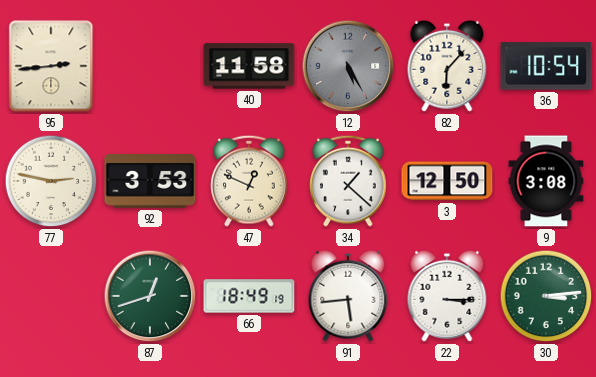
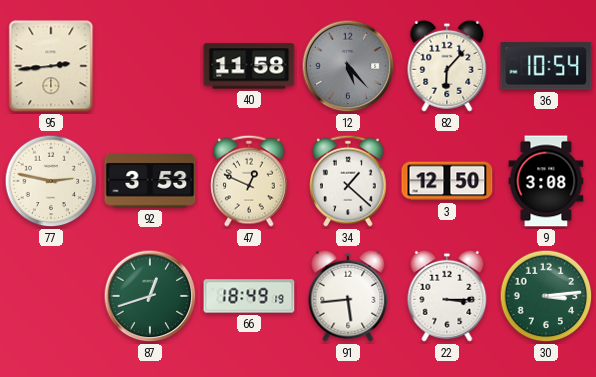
12: 5:25 -> 5:23 (348, 66)
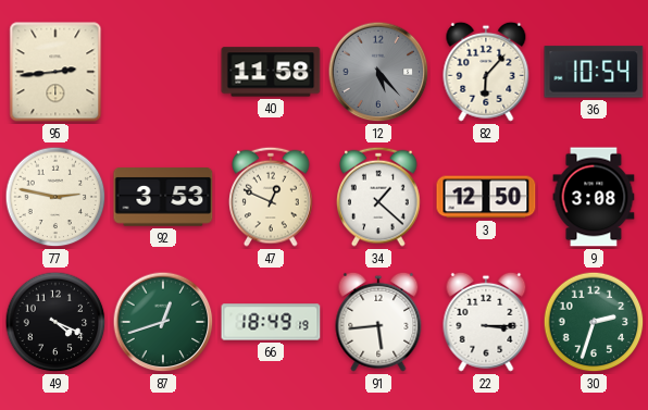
49: none -> 4:19 (55, 322)
30: 3:14 -> 2:33 (594, 322)
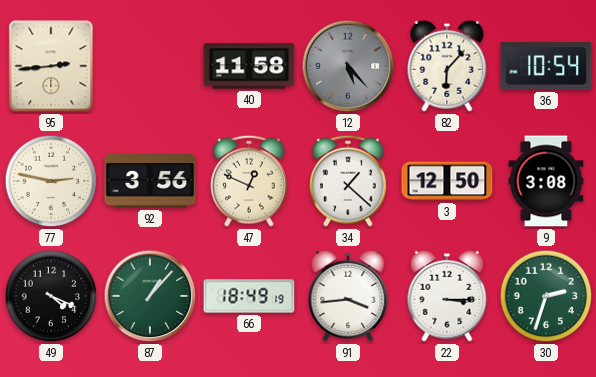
92: 3:53 -> 3:56 (150, 181)
87: 12:42 -> 1:07 (150, 296)
91: 5:44 -> 3:44 (348, 296)
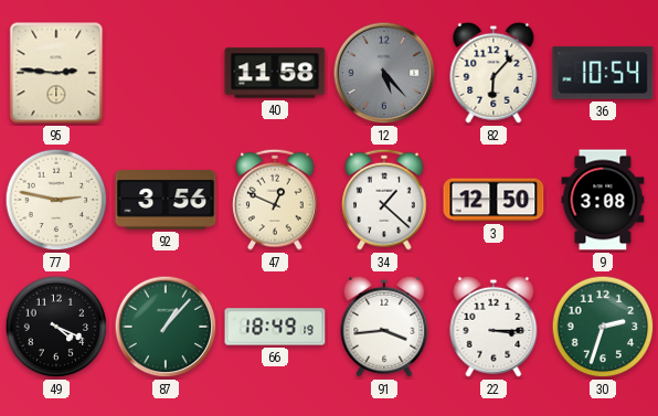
95: 2:44 -> 2:46 (56, 73)
